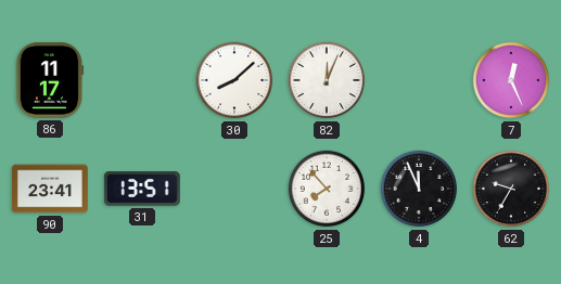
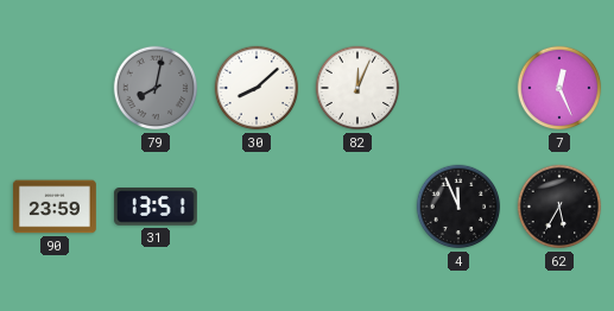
86: 11:17 -> none (49, 80)
79: none -> 8:02 (156, 88)
90: 23:41 -> 23:59 (55, 207)
25: 7:53 -> none (327, 189)
62: 9:35 -> 5:35 (559, 207)
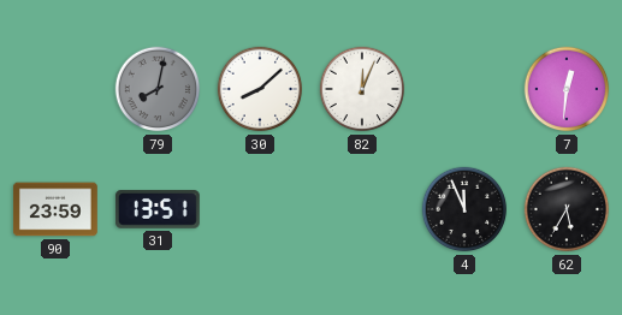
7: 12:26 -> 12:31 (567, 89)
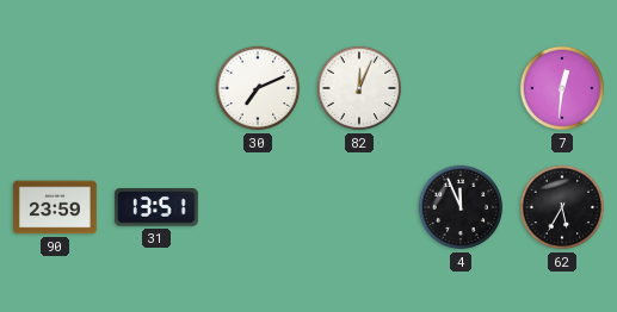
79: 8:02 -> none (158, 89)
30: 8:08 -> 7:11 (258, 88)
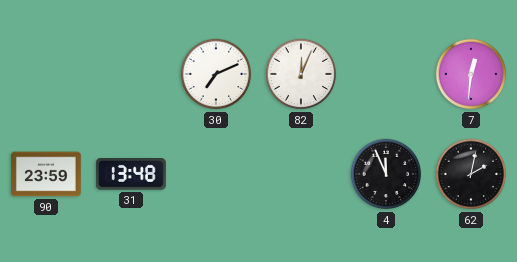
31: 13:51 -> 13:48 (131, 175)
62: 5:35 -> 2:02 (471, 174)
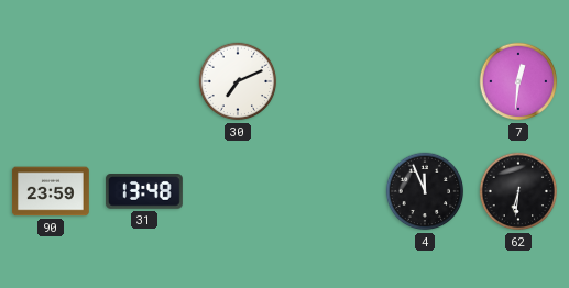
82: 12:04 -> none (301, 74)
62: 2:02 -> 6:31 (518, 191)
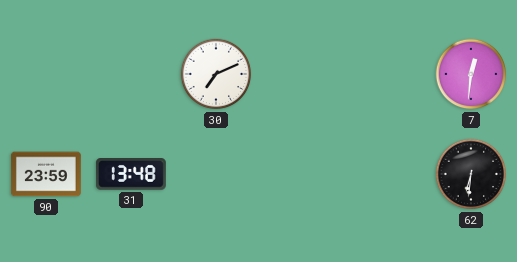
4: 11:56 -> none (425, 191)
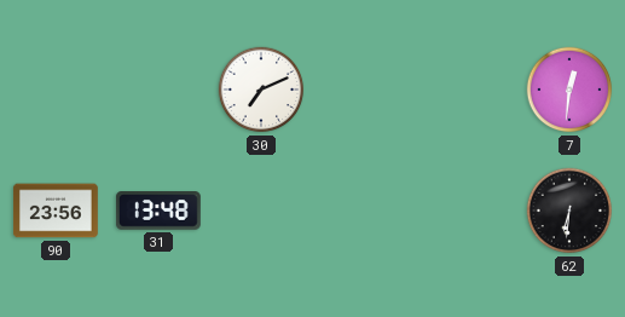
90: 23:59 -> 23:56 (56, 211)
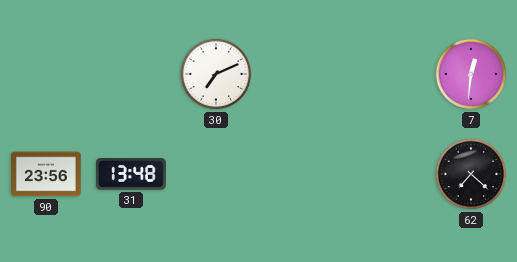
62: 6:31 -> 7:22 (471, 174)
